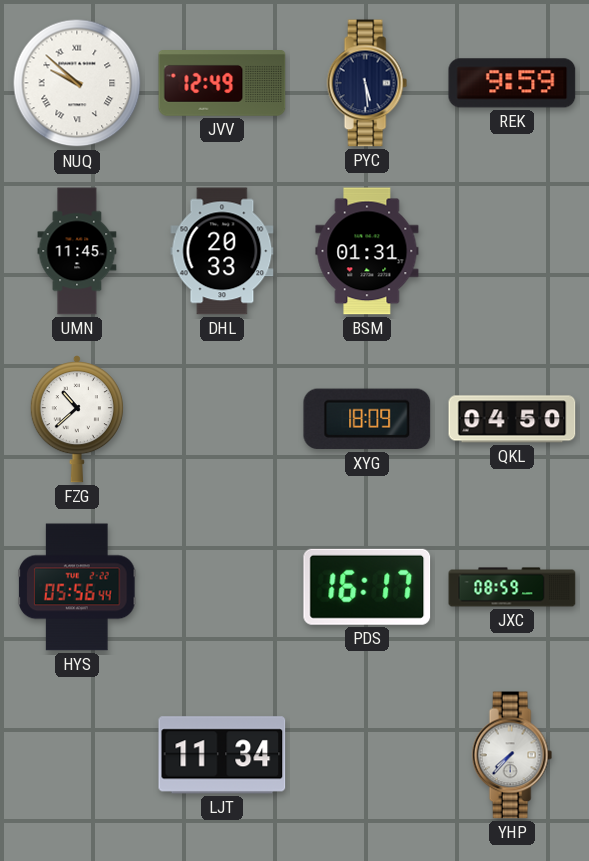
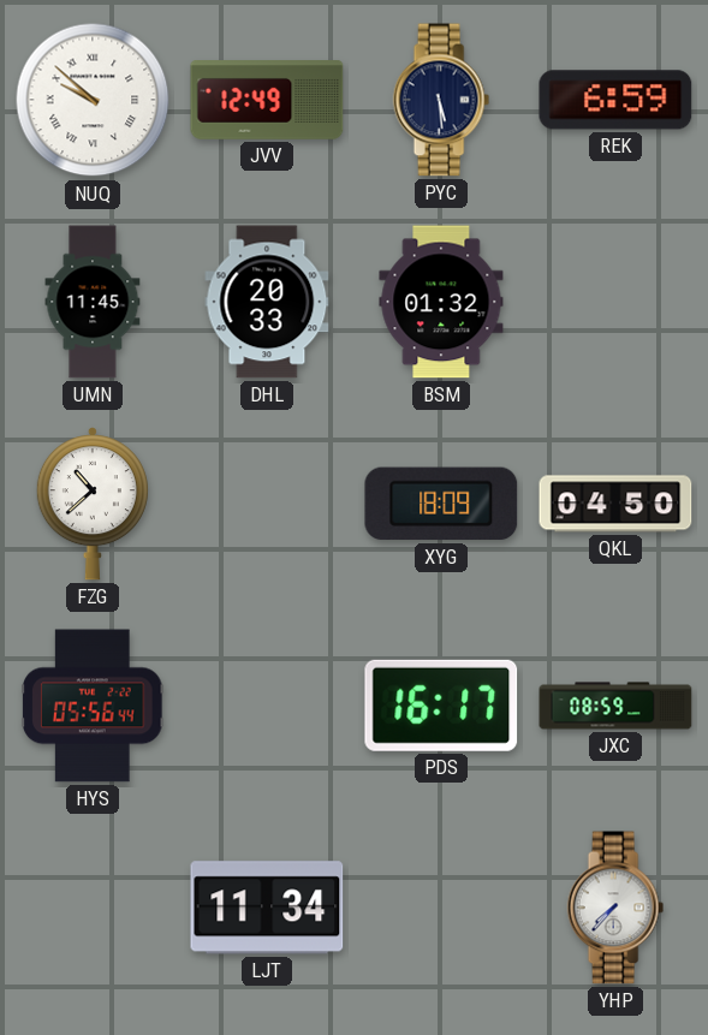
REK: 9:59 -> 6:59 (615, 100)
BSM: 01:31 -> 01:32 (441, 302)
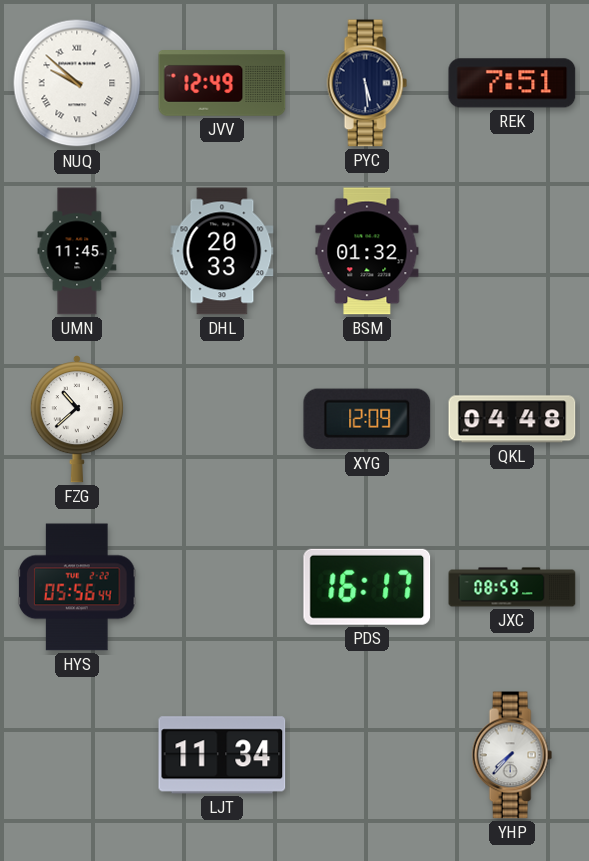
REK: 6:59 -> 7:51 (512, 83)
XYG: 18:09 -> 12:09 (367, 419)
QKL: 04:50 -> 04:48 (512, 419)
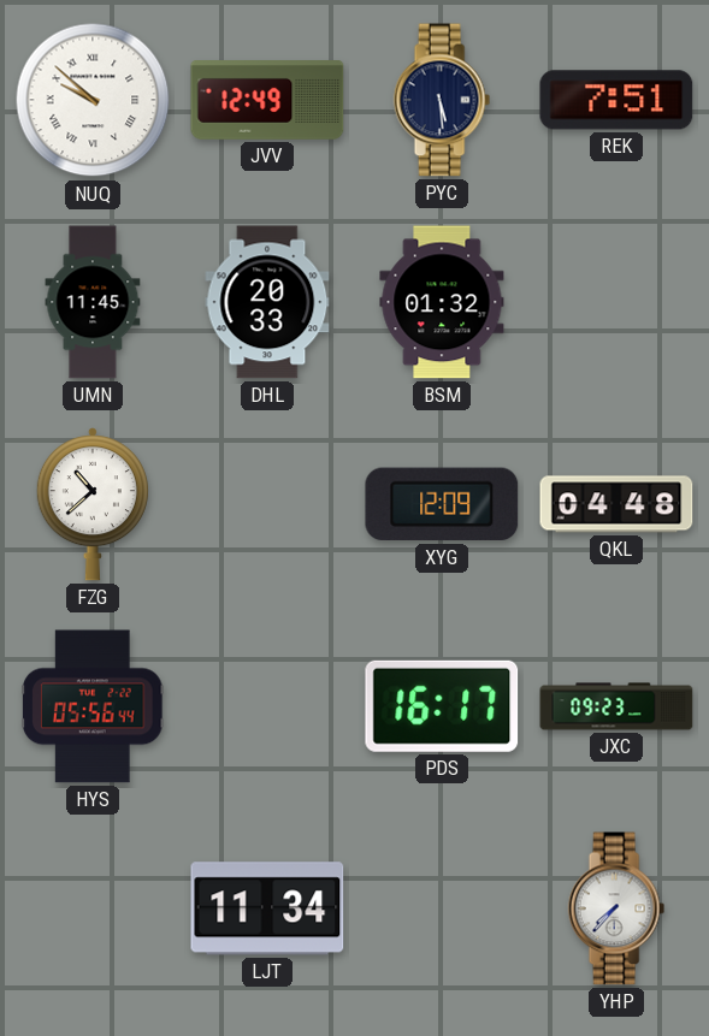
JXC: 08:59 -> 09:23 (616, 706)
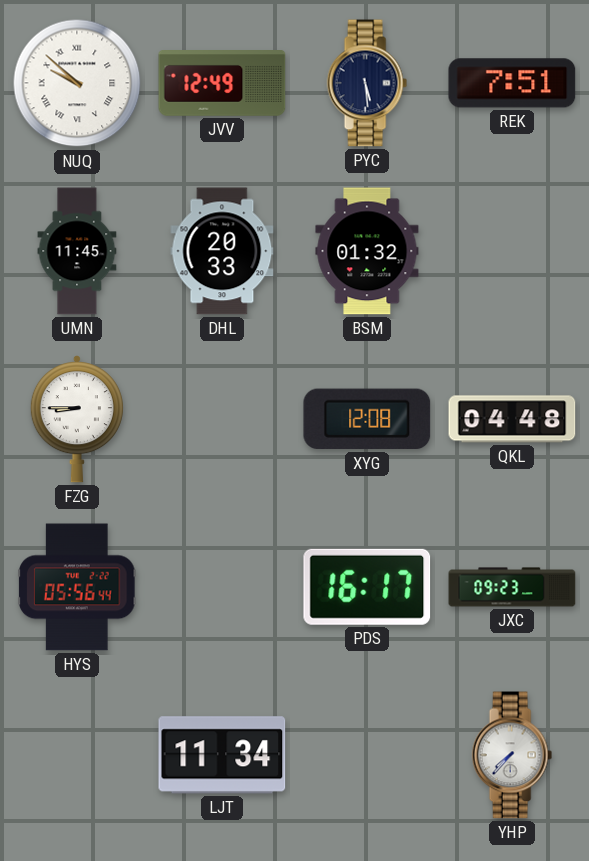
FZG: 10:38 -> 8:45 (77, 419)
XYG: 12:09 -> 12:08 (367, 419)
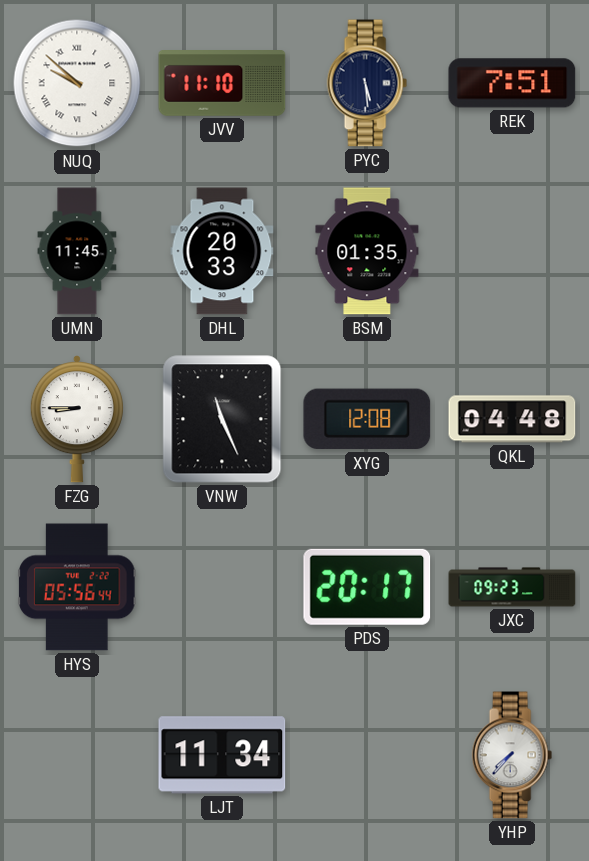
JVV: 12:49 -> 11:10 (222, 84)
BSM: 01:32 -> 01:35 (367, 251)
VNW: none -> 11:26 (222, 419)
PDS: 16:17 -> 20:17 (367, 587)
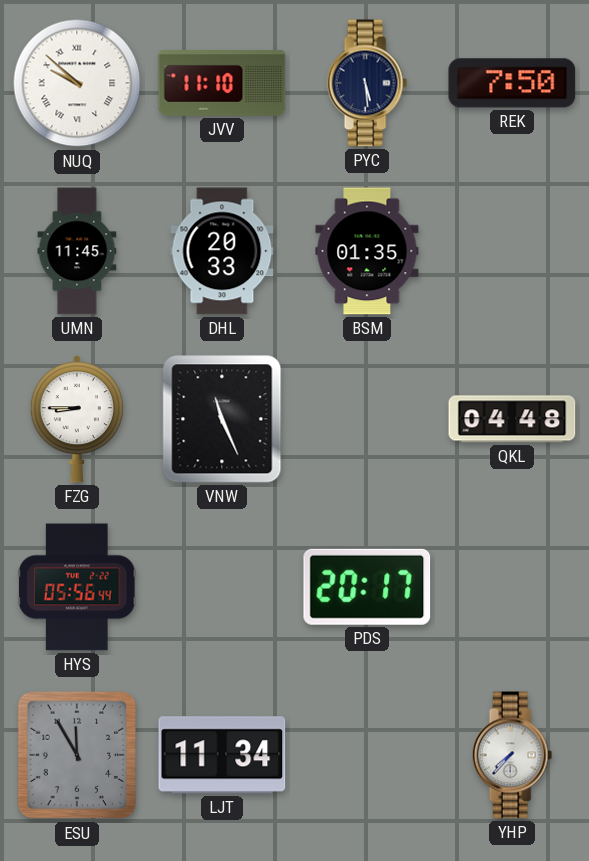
REK: 7:51 -> 7:50 (512, 83)
XYG: 12:08 -> none (367, 419)
JXC: 09:23 -> none (512, 587)
ESU: none -> 11:55 (77, 755)
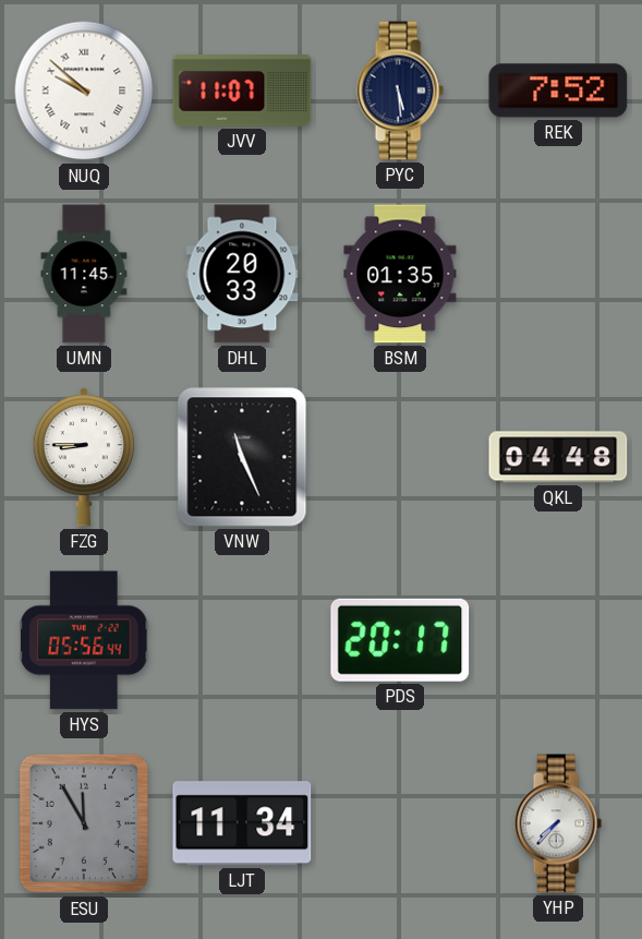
JVV: 11:10 -> 11:07 (242, 92)
REK: 7:50 -> 7:52 (558, 91)
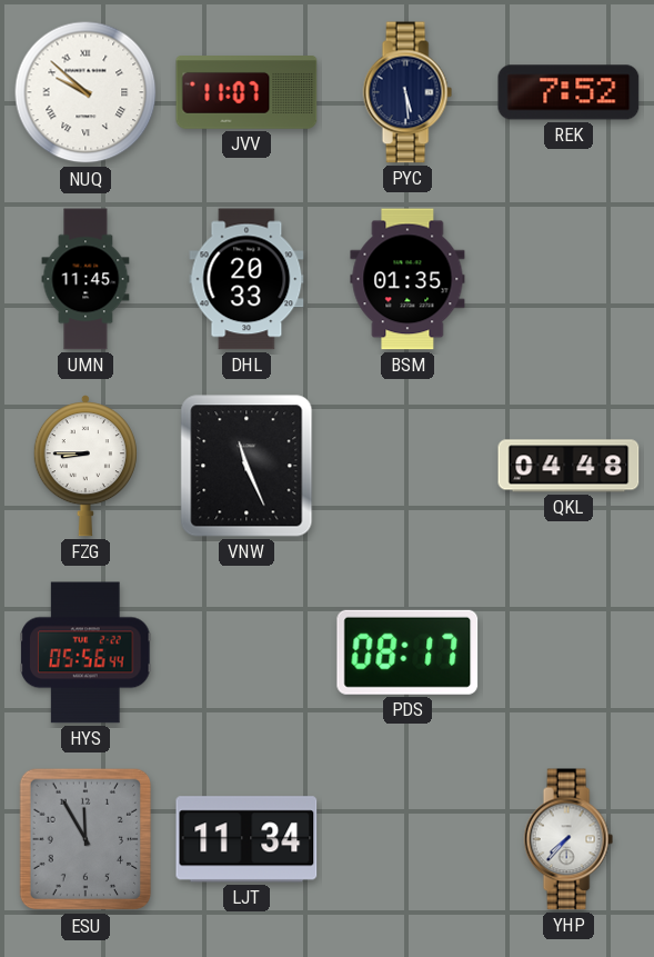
PDS: 20:17 -> 08:17 (408, 652)
